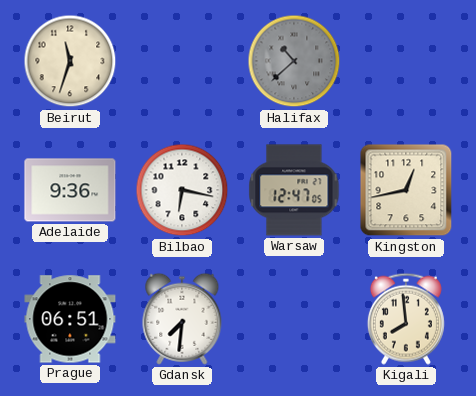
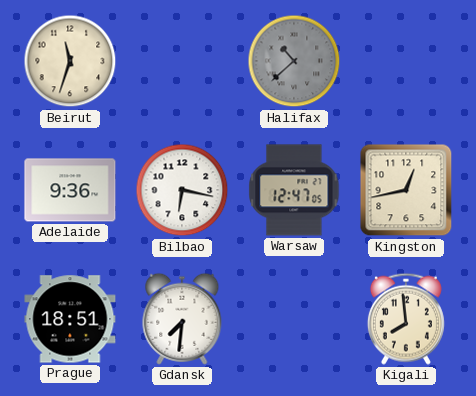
Prague: 06:51 -> 18:51 (70, 319)
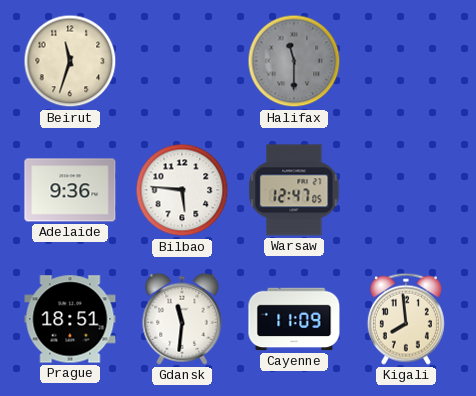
Halifax: 10:38 -> 11:30 (294, 61)
Bilbao: 6:17 -> 5:46 (182, 190)
Kingston: 12:43 -> none (406, 190)
Gdansk: 7:31 -> 11:31 (182, 319)
Cayenne: none -> 11:09 (294, 319)
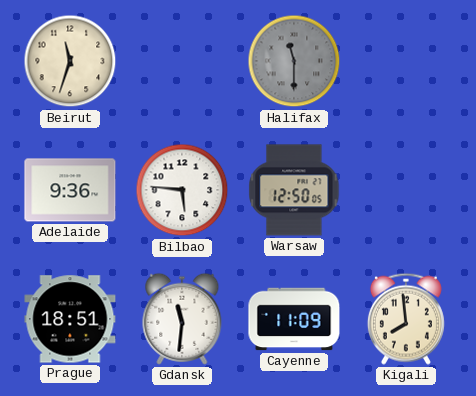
Warsaw: 12:47 -> 12:50 (294, 190)
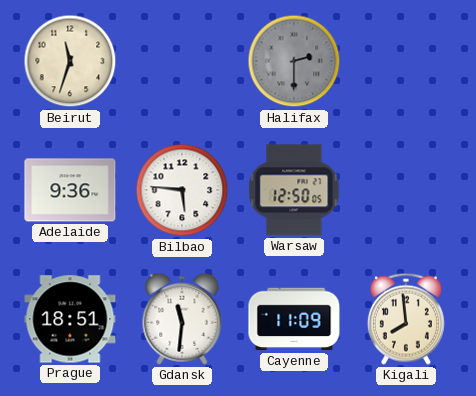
Halifax: 11:30 -> 2:30 (294, 61)
